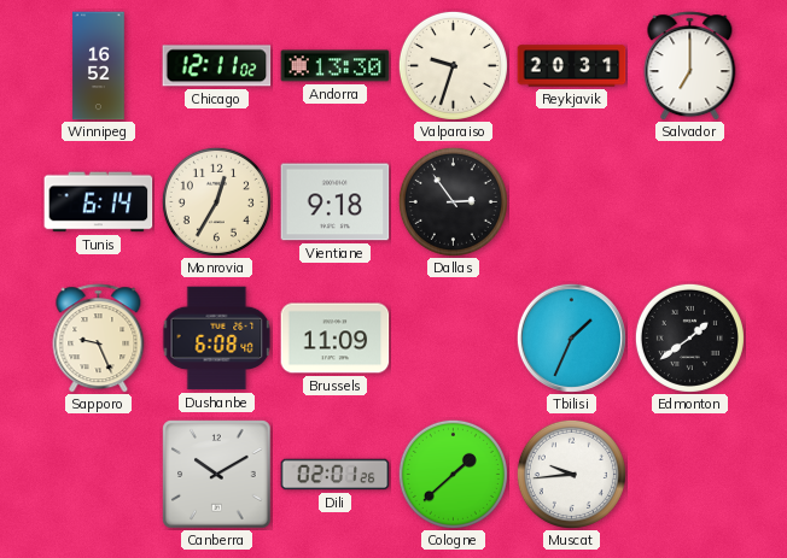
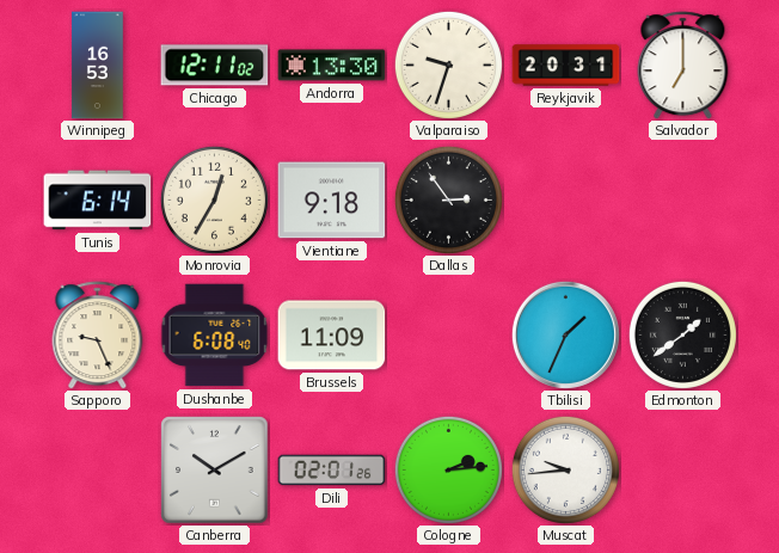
Winnipeg: 16:52 -> 16:53 (98, 66)
Cologne: 1:38 -> 2:14 (448, 469)
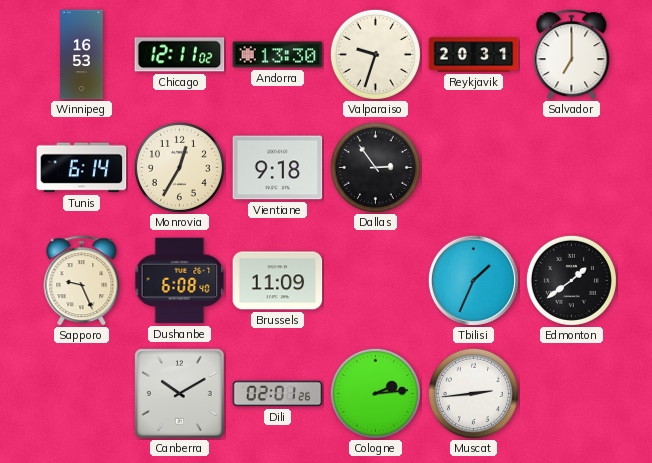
Muscat: 9:44 -> 2:44 (473, 393)
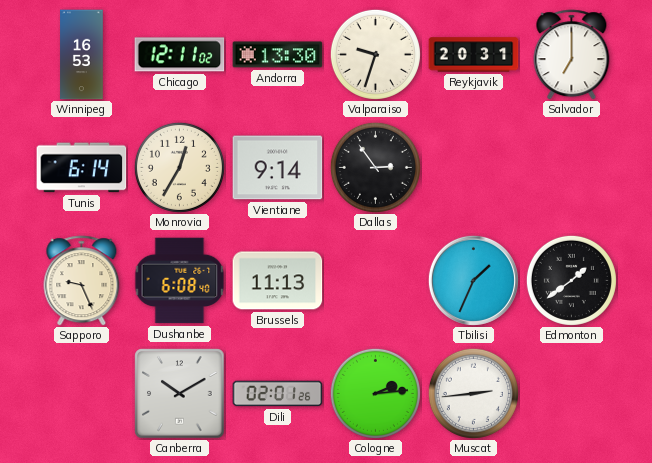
Vientiane: 9:18 -> 9:14 (278, 168)
Brussels: 11:09 -> 11:13 (278, 281)
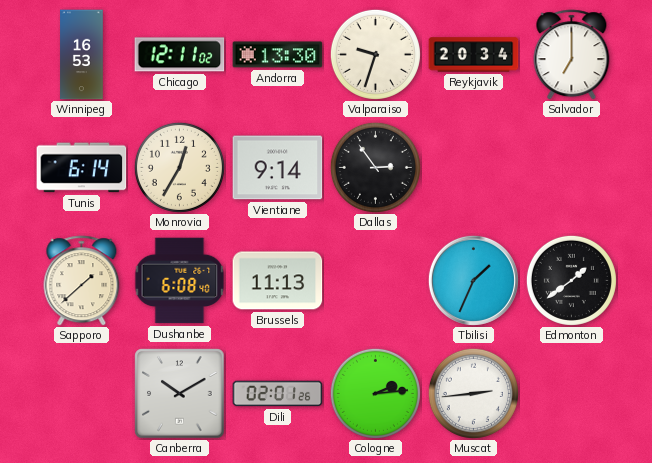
Reykjavik: 20:31 -> 20:34 (474, 55)
Sapporo: 9:26 -> 1:38 (82, 281)
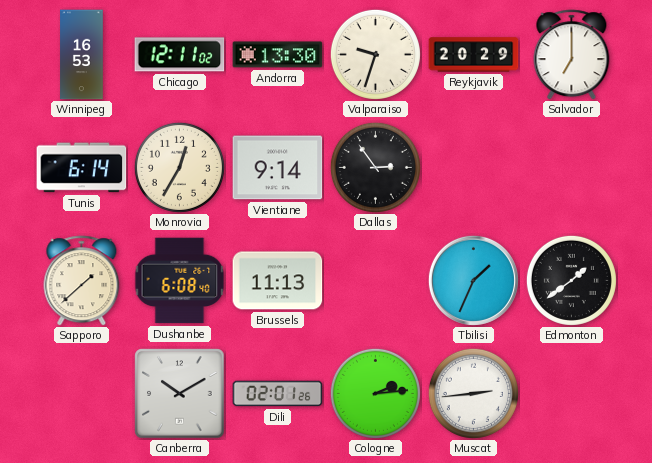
Reykjavik: 20:34 -> 20:29 (474, 55)
